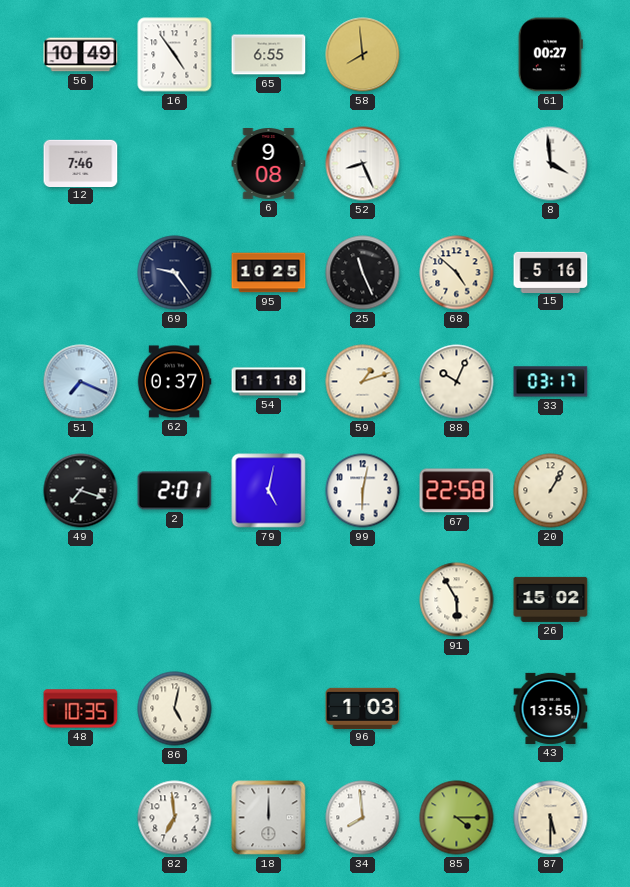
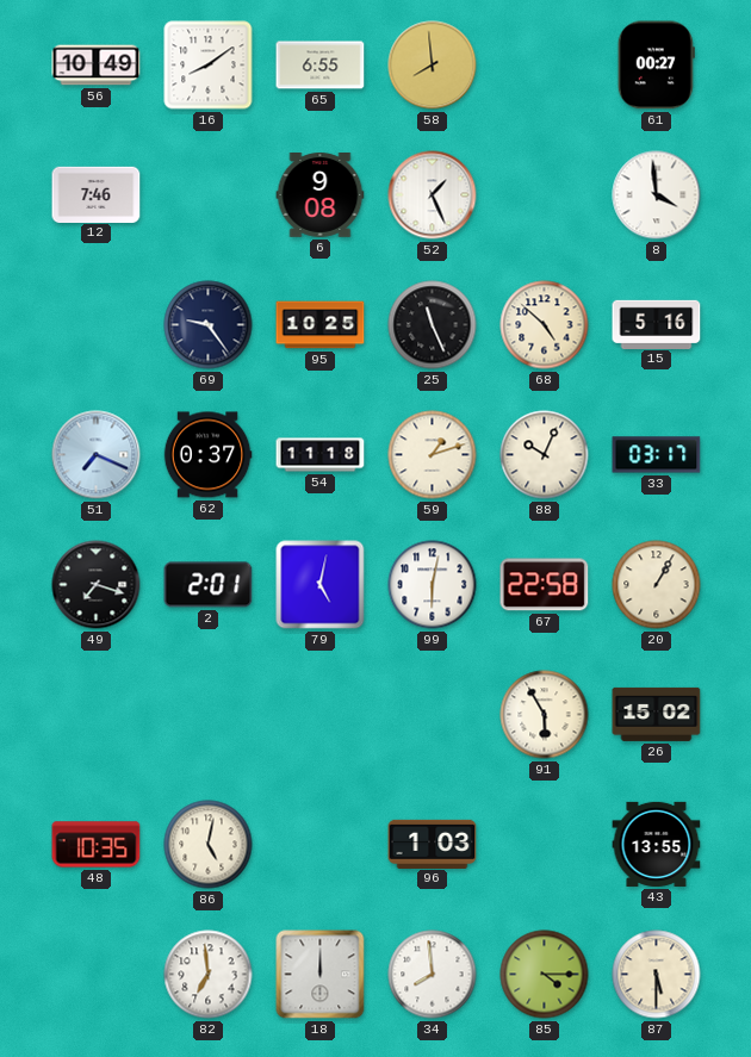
16: 4:54 -> 8:09 (209, 66)
52: 8:26 -> 1:26 (433, 195)
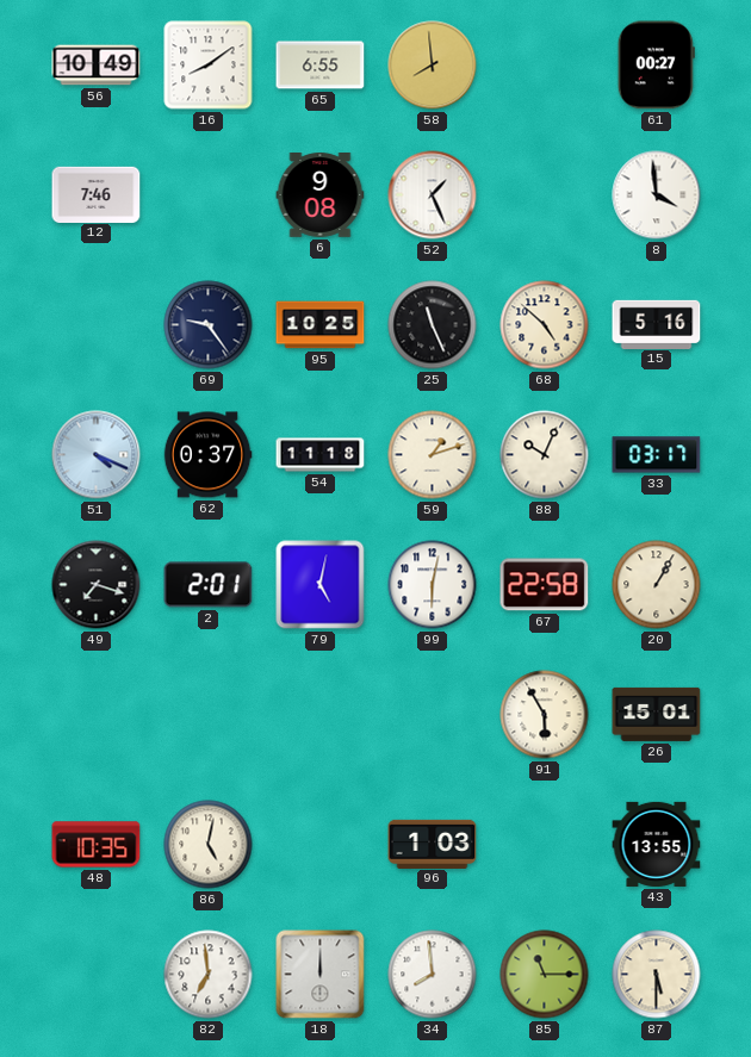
51: 7:19 -> 4:19 (97, 455)
26: 15:02 -> 15:01 (657, 714)
85: 4:15 -> 11:15 (545, 975)
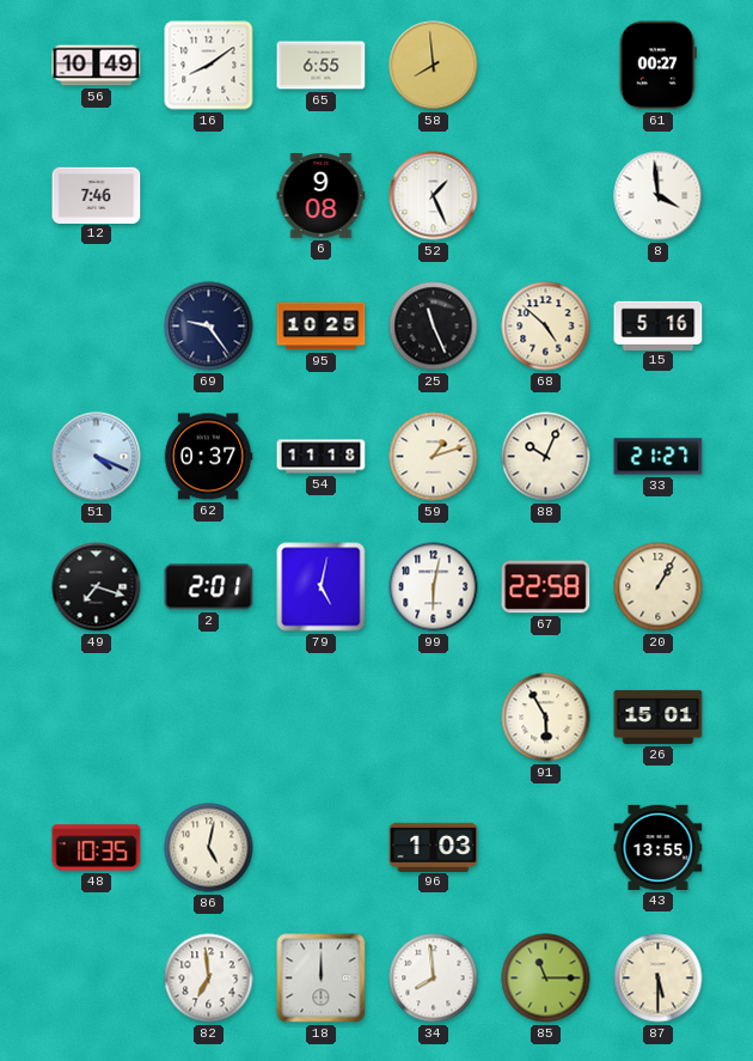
33: 03:17 -> 21:27 (659, 457)
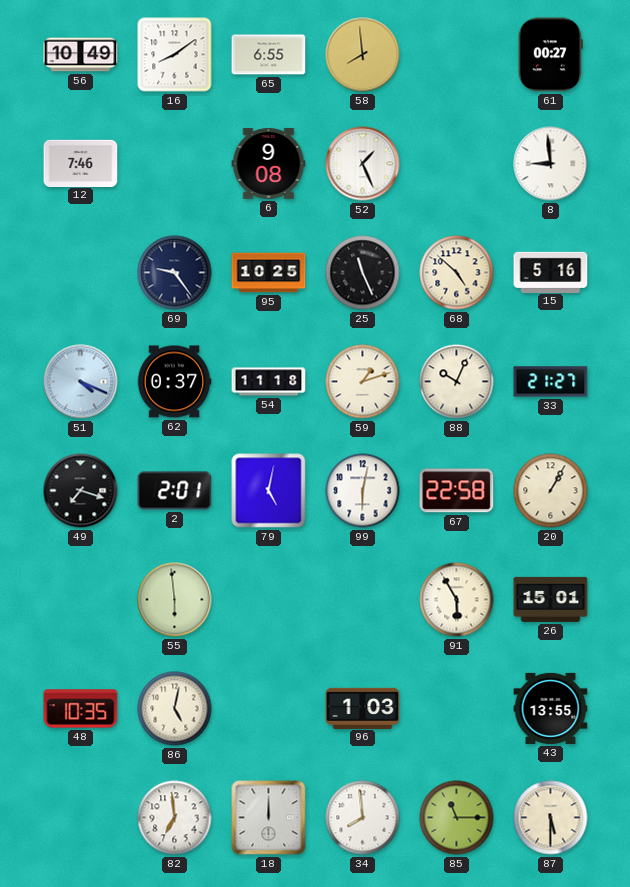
8: 3:59 -> 8:59 (551, 164)
55: none -> 5:59 (175, 600)
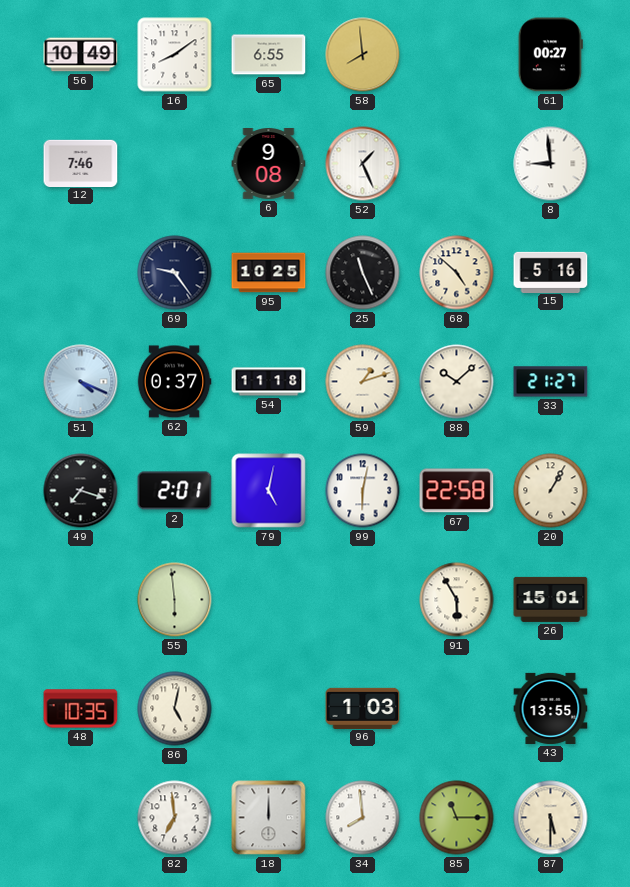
88: 10:04 -> 10:08 (457, 382)
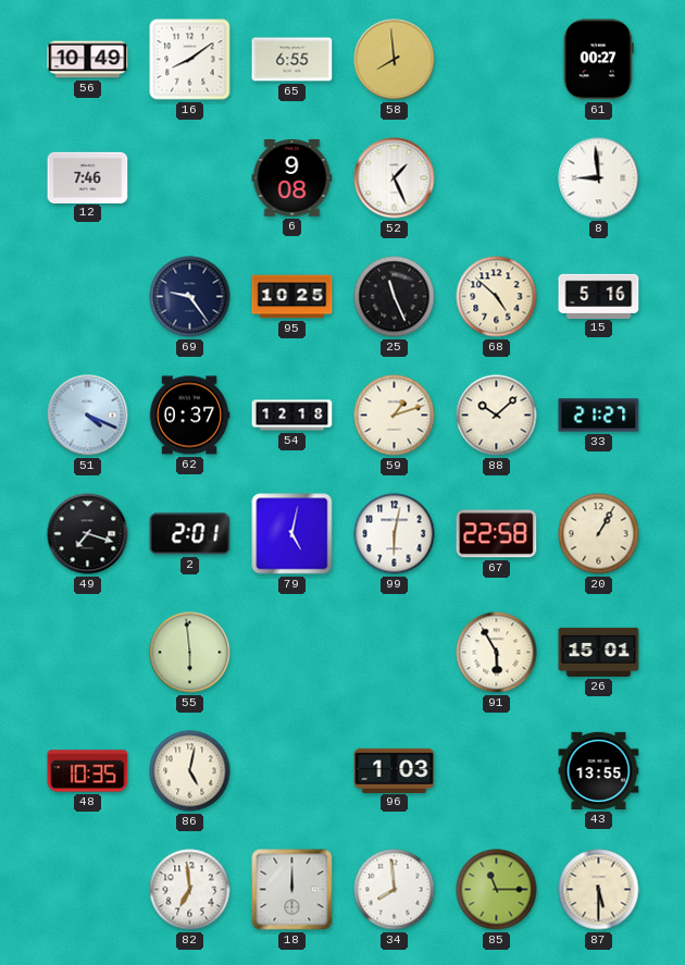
54: 11:18 -> 12:18 (292, 416)
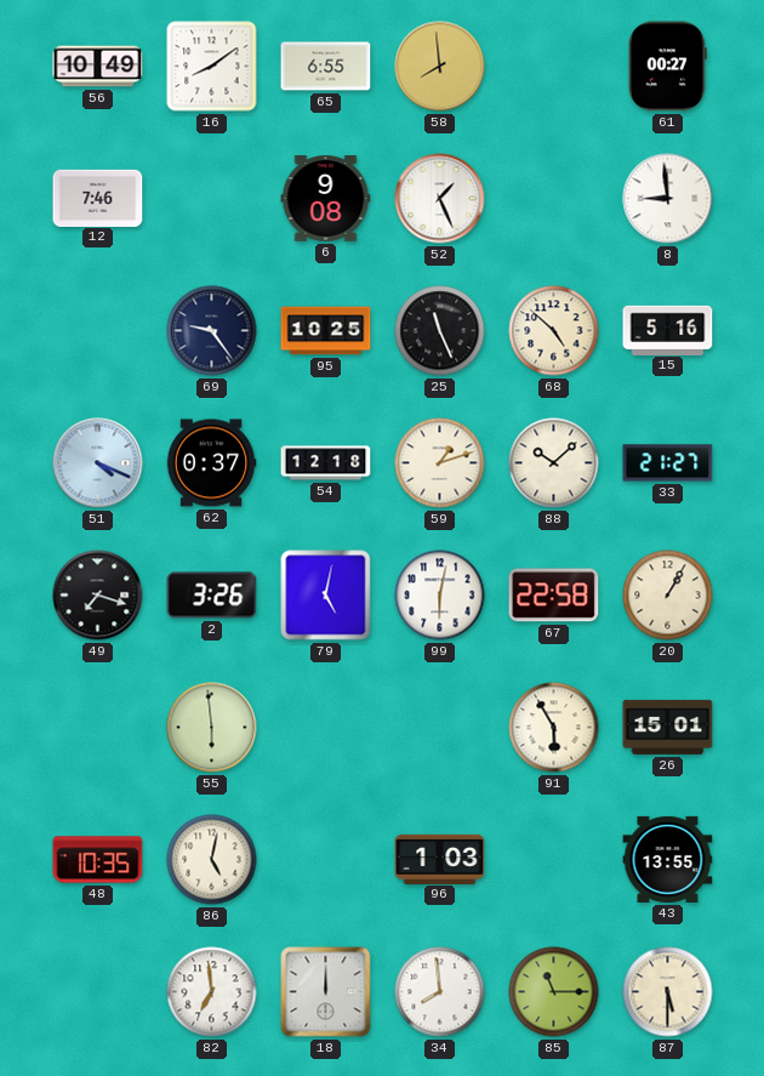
2: 2:01 -> 3:26 (212, 596)
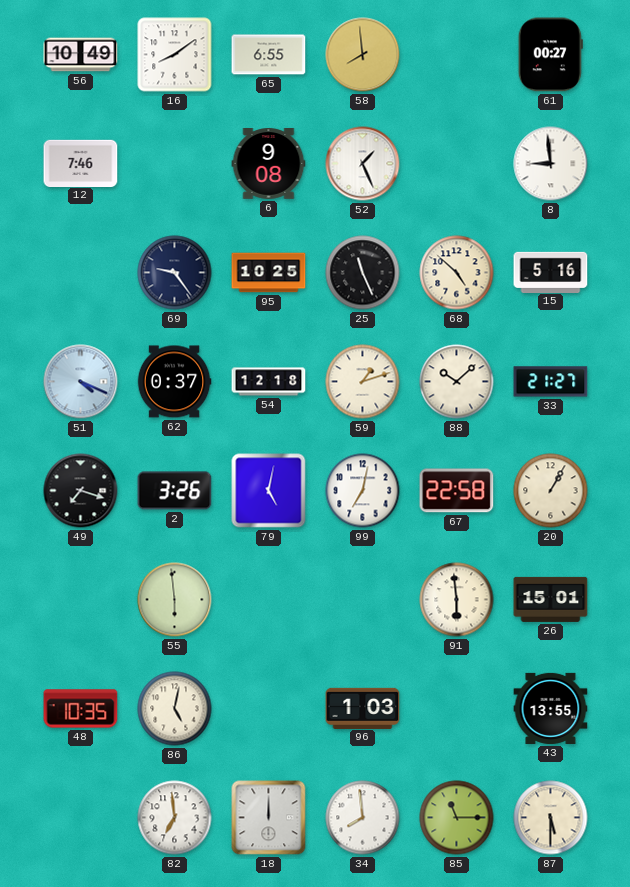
99: 6:02 -> 7:02 (363, 491)
91: 5:55 -> 5:59 (457, 600)
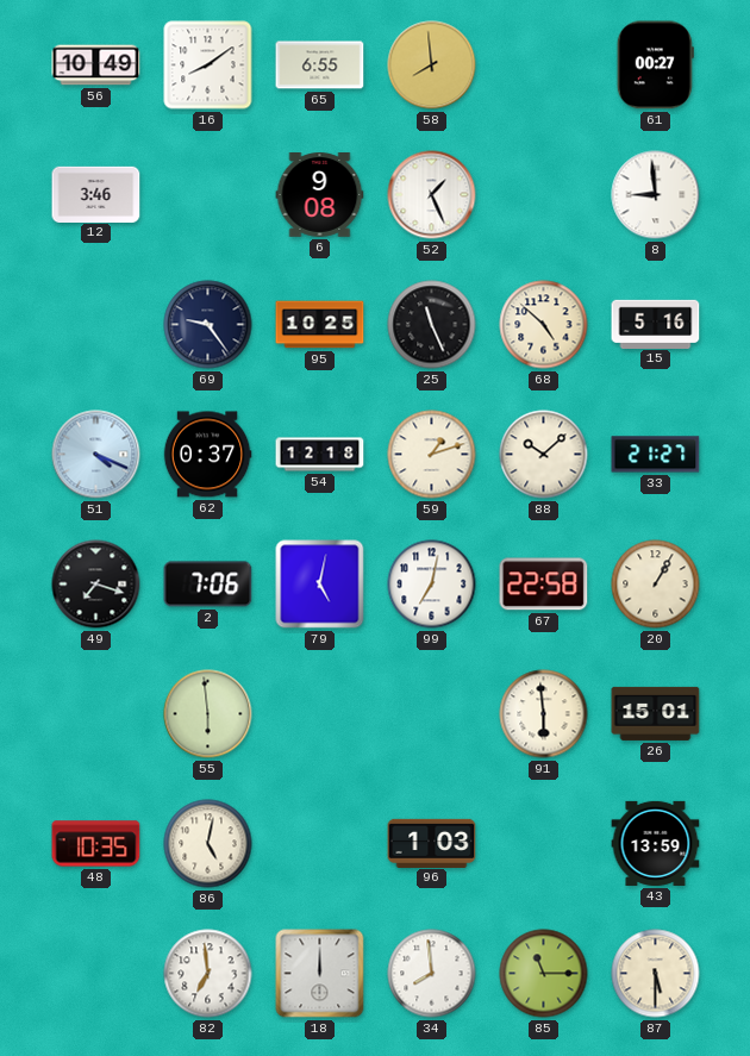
12: 7:46 -> 3:46 (96, 194)
2: 3:26 -> 7:06 (208, 585)
43: 13:55 -> 13:59 (656, 843)
